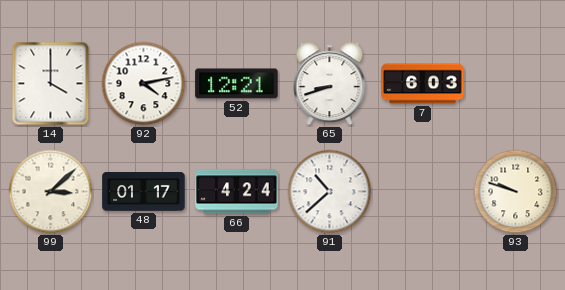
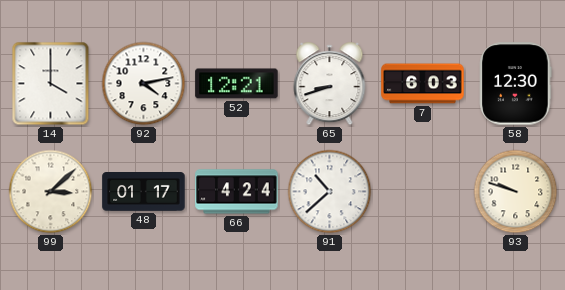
58: none -> 12:30 (516, 84)
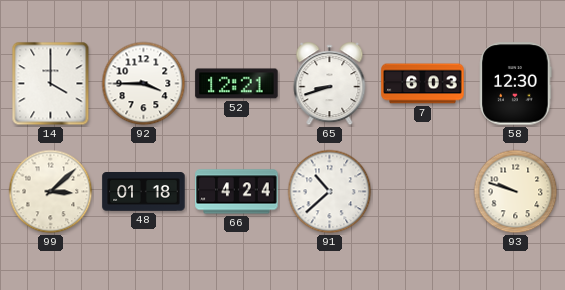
92: 4:13 -> 3:45 (144, 84)
48: 01:17 -> 01:18 (144, 192)
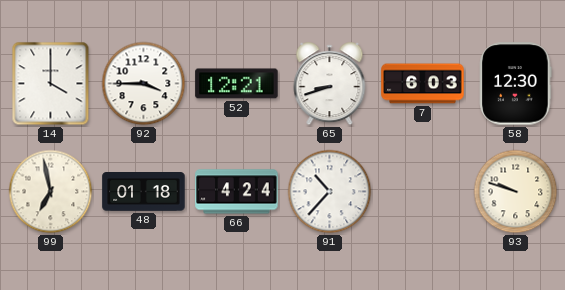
99: 3:08 -> 6:58 (51, 192)
91: 10:38 -> 10:37 (330, 192)
